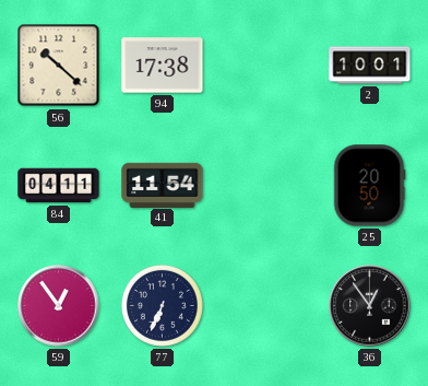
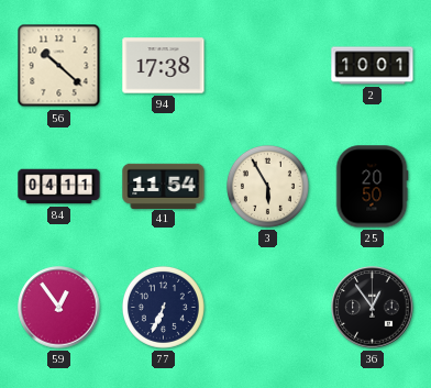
3: none -> 5:55 (267, 186)
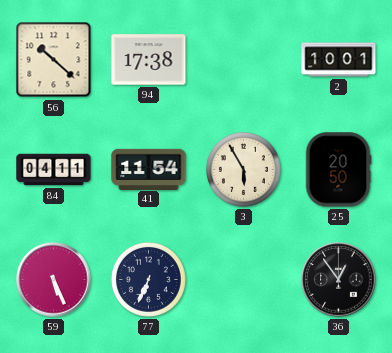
59: 12:54 -> 5:26 (54, 280)
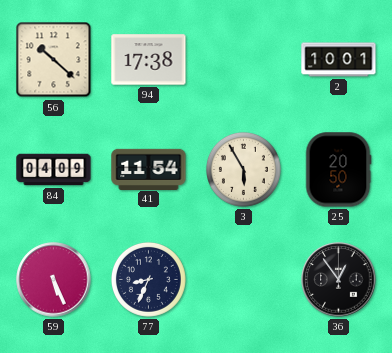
84: 04:11 -> 04:09 (54, 170)
77: 6:34 -> 8:34 (148, 279)
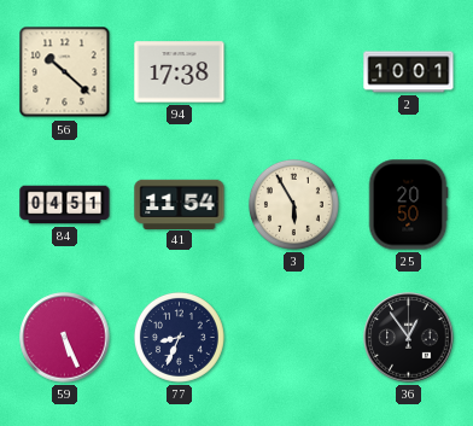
84: 04:09 -> 04:51 (65, 205)
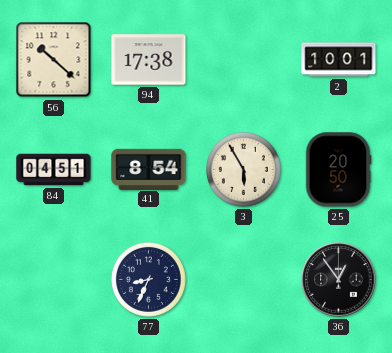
41: 11:54 -> 8:54 (149, 169)
59: 5:26 -> none (65, 338)
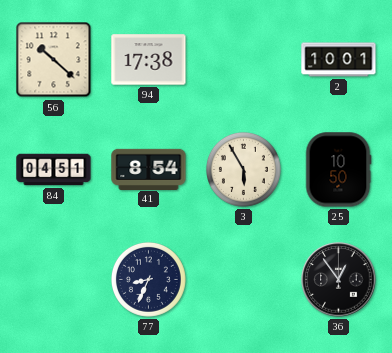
25: 20:50 -> 10:50 (338, 170)
